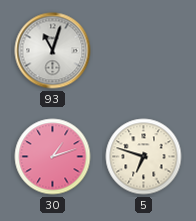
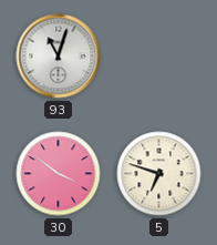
30: 1:12 -> 3:51 (59, 174)
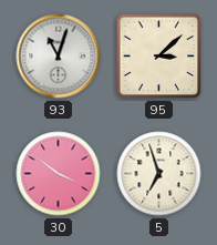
95: none -> 3:08 (159, 57)
5: 6:48 -> 6:57 (159, 174)
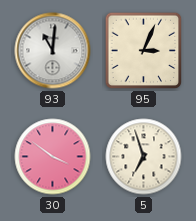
93: 11:03 -> 11:01 (53, 51)
95: 3:08 -> 3:04 (144, 51)
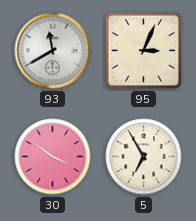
93: 11:01 -> 11:40 (53, 51)
5: 6:57 -> 6:55 (144, 157)
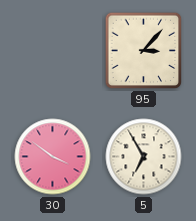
93: 11:40 -> none (53, 51)
95: 3:04 -> 3:07 (144, 51)
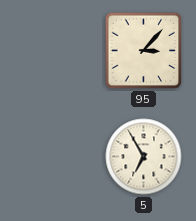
30: 3:51 -> none (53, 157)
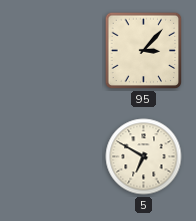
5: 6:55 -> 6:50 (144, 157)
